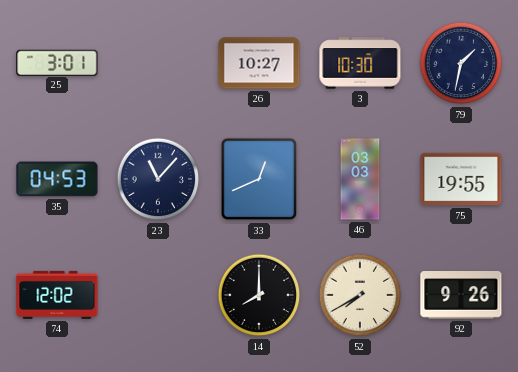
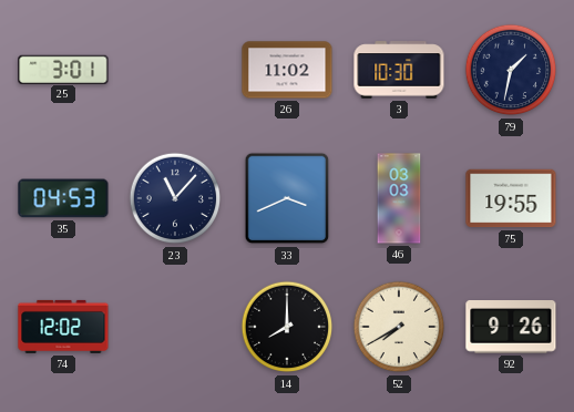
26: 10:27 -> 11:02 (287, 70)
33: 12:41 -> 3:41 (287, 198)
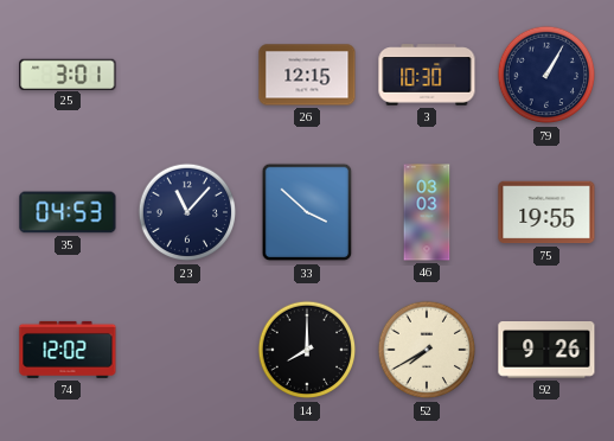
26: 11:02 -> 12:15 (307, 75)
79: 1:32 -> 1:05 (546, 75)
33: 3:41 -> 3:52 (307, 212)
